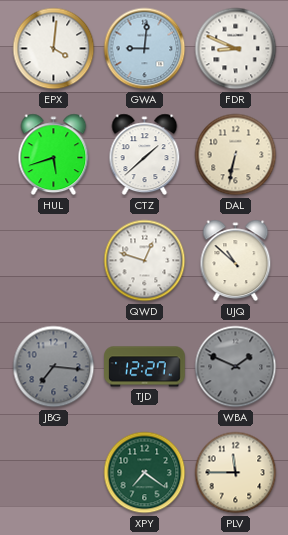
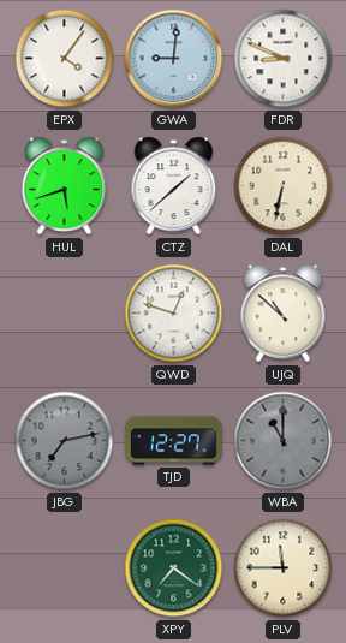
EPX: 4:01 -> 4:06 (65, 59)
JBG: 7:16 -> 7:13 (65, 441)
WBA: 1:49 -> 11:00 (284, 441)
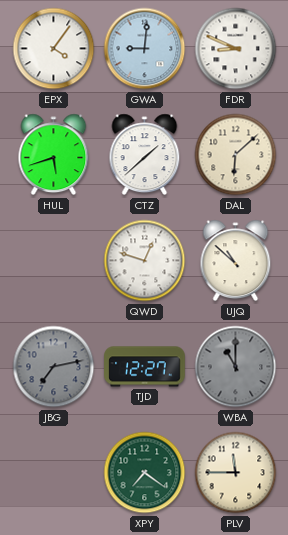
DAL: 6:32 -> 6:08 (236, 155)
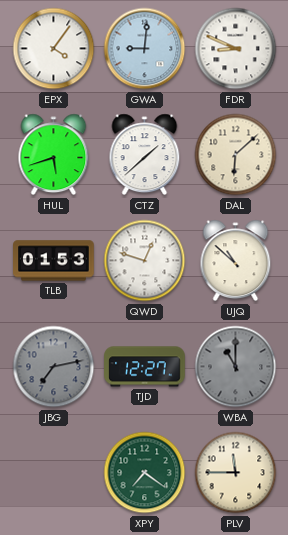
TLB: none -> 01:53 (54, 261)
